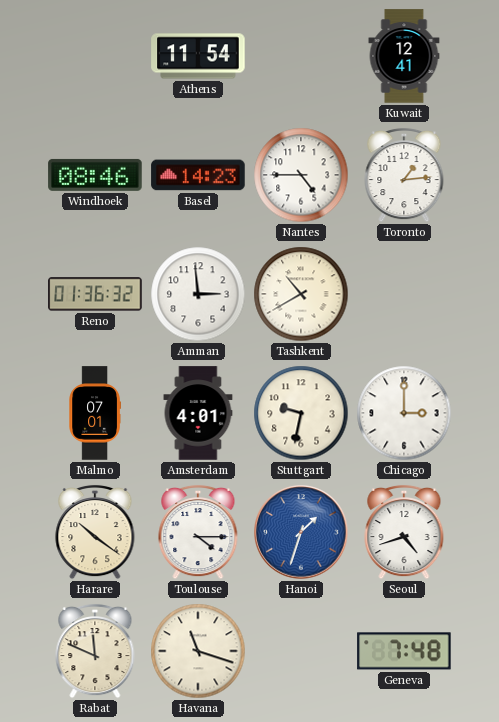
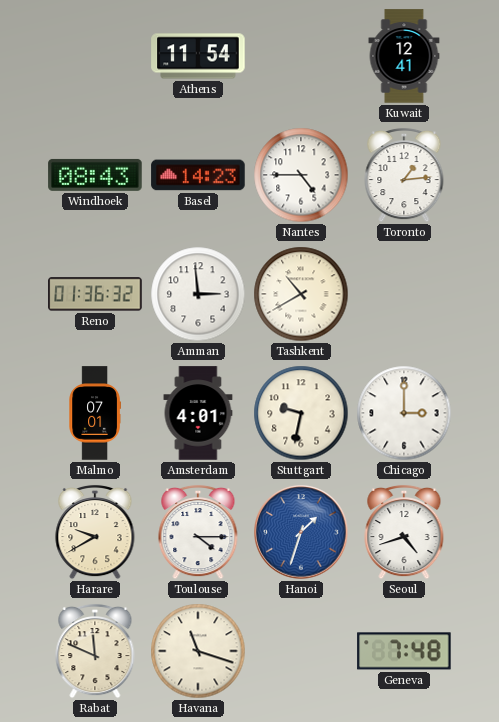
Windhoek: 08:46 -> 08:43 (95, 175)
Harare: 10:21 -> 9:40 (95, 532)
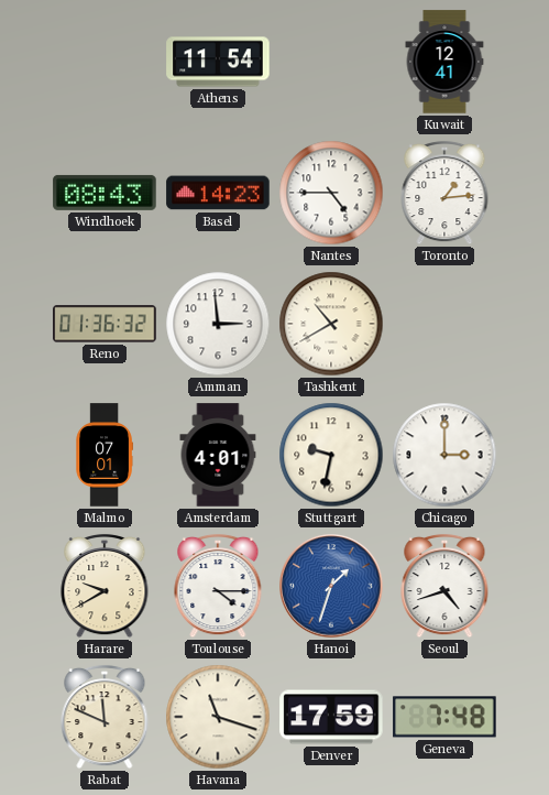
Denver: none -> 17:59 (331, 717)
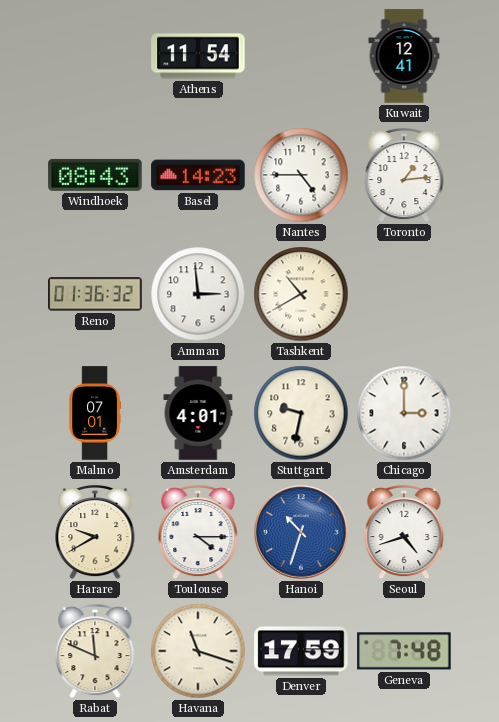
Hanoi: 1:33 -> 10:33 (301, 532)
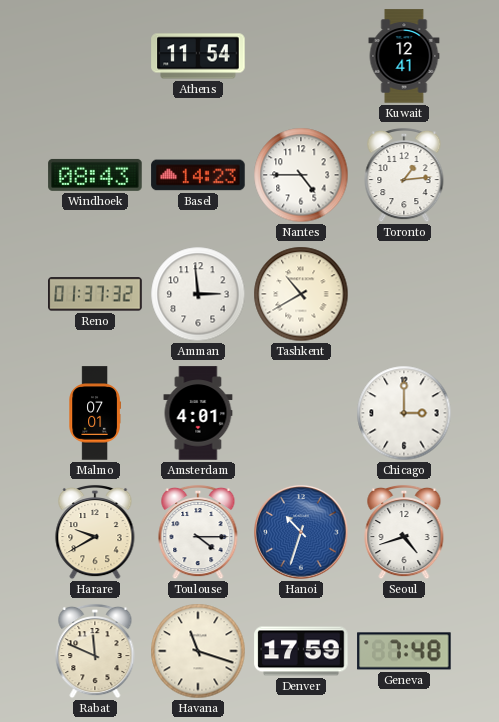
Reno: 01:36 -> 01:37 (95, 294)
Stuttgart: 9:32 -> none (301, 413)
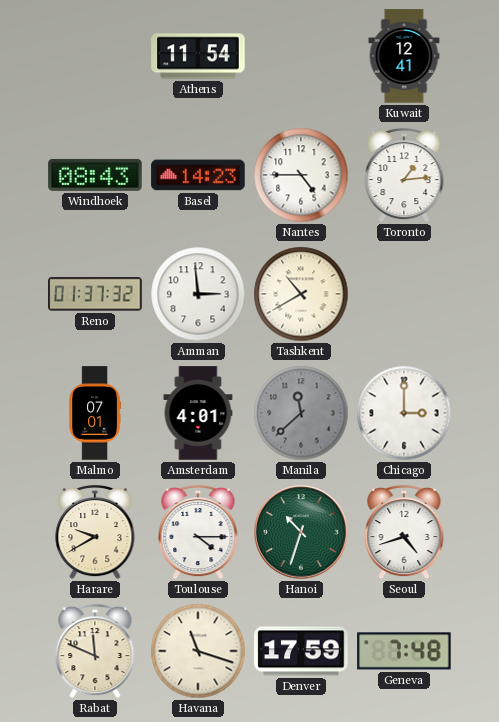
Manila: none -> 11:38 (301, 413)
Hanoi dial: blue -> green (301, 532)
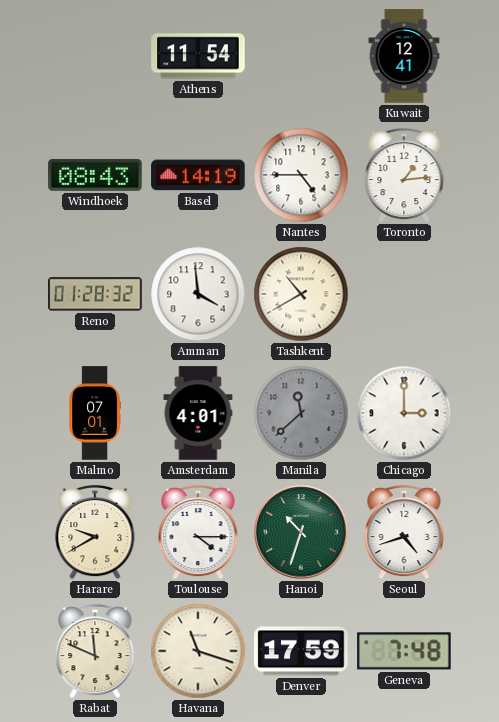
Basel: 14:23 -> 14:19 (198, 175)
Reno: 01:37 -> 01:28 (95, 294)
Amman: 2:59 -> 3:59 (198, 294)
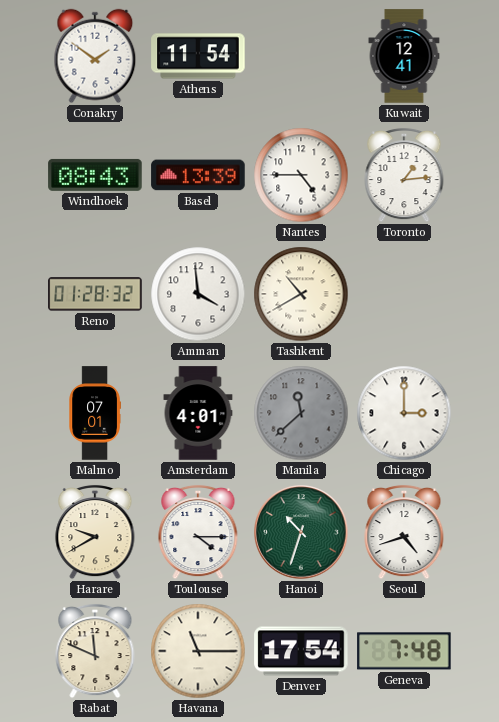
Conakry: none -> 1:51 (95, 56)
Basel: 14:19 -> 13:39 (198, 175)
Havana: 11:18 -> 11:15 (198, 651)
Denver: 17:59 -> 17:54 (301, 651)
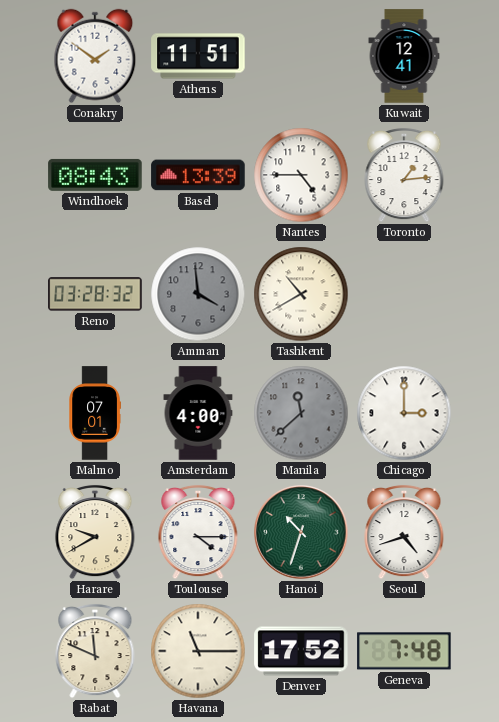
Athens: 11:54 -> 11:51 (198, 56)
Reno: 01:28 -> 03:28 (95, 294)
Amman dial: white -> grey (198, 294)
Amsterdam: 4:01 -> 4:00 (198, 413)
Denver: 17:54 -> 17:52 (301, 651)
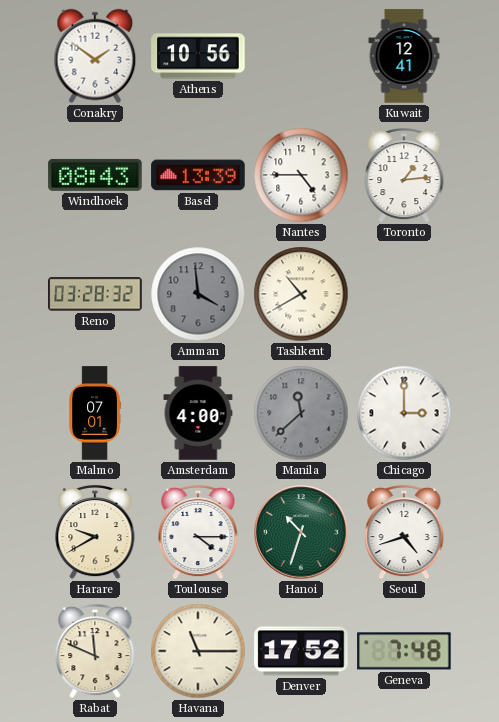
Athens: 11:51 -> 10:56 (198, 56)
